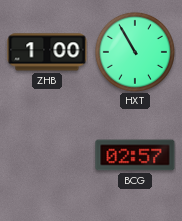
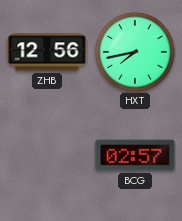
ZHB: 1:00 -> 12:56 (47, 52)
HXT: 10:55 -> 7:43 (135, 52)
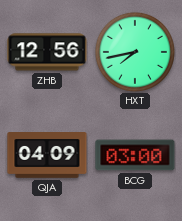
QJA: none -> 04:09 (47, 156)
BCG: 02:57 -> 03:00 (135, 155)
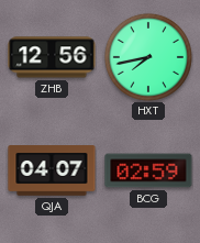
QJA: 04:09 -> 04:07 (52, 172)
BCG: 03:00 -> 02:59 (148, 170)
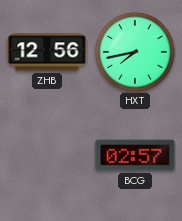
QJA: 04:07 -> none (52, 172)
BCG: 02:59 -> 02:57 (135, 155)
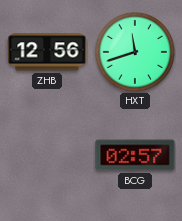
HXT: 7:43 -> 11:42 (135, 52)
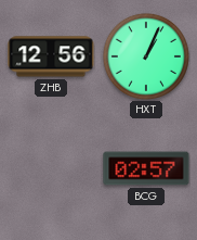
HXT: 11:42 -> 1:04 (146, 56)
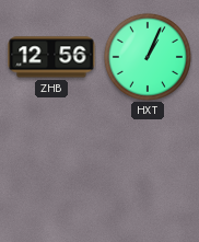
BCG: 02:57 -> none (146, 168)
